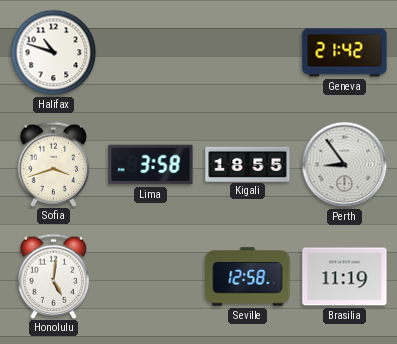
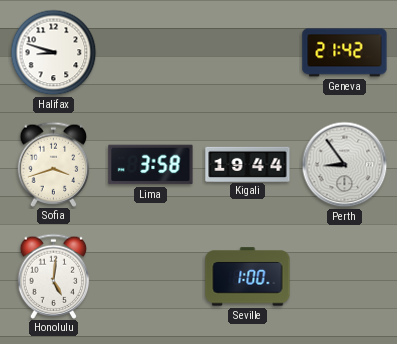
Halifax: 10:48 -> 8:48 (54, 53)
Kigali: 18:55 -> 19:44 (248, 164)
Seville: 12:58 -> 1:00 (248, 277)
Brasilia: 11:19 -> none (345, 277)
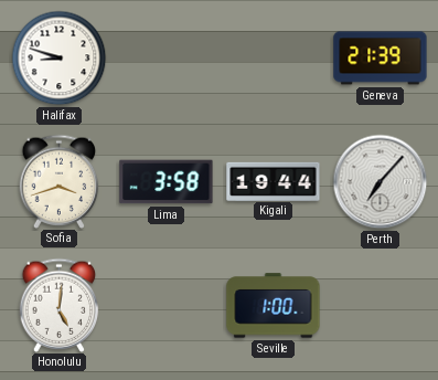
Geneva: 21:42 -> 21:39 (381, 59)
Perth: 8:54 -> 7:07 (381, 182)
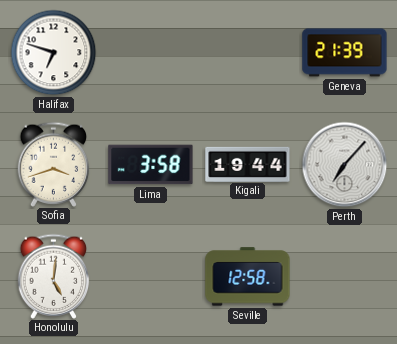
Halifax: 8:48 -> 6:48 (54, 53)
Seville: 1:00 -> 12:58 (248, 277)
